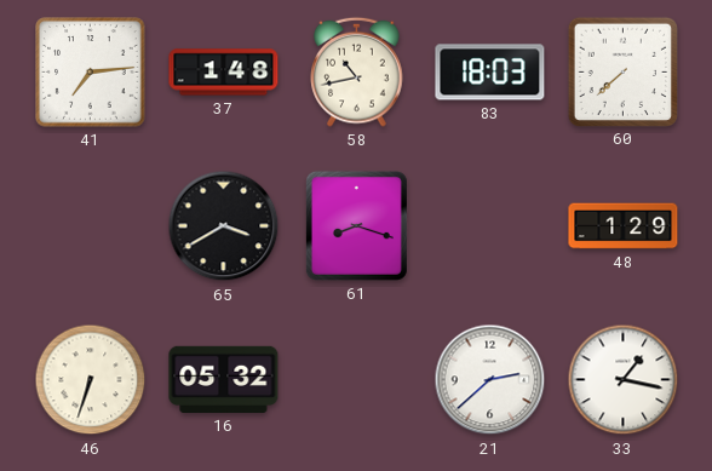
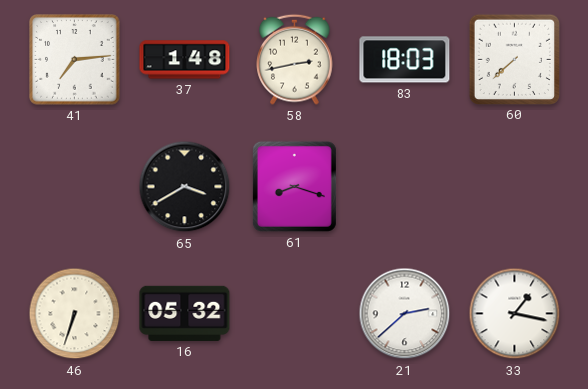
58: 10:43 -> 2:43 (295, 59)
48: 1:29 -> none (624, 226)
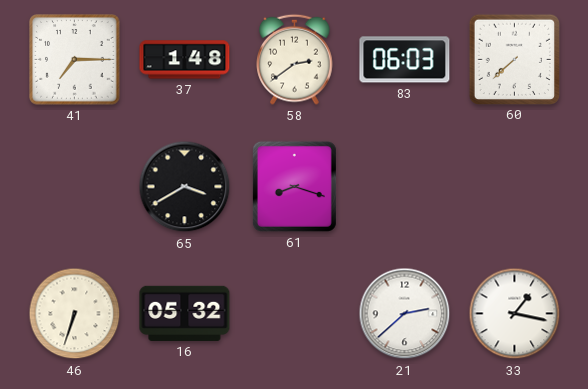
41: 7:14 -> 7:15 (75, 60)
58: 2:43 -> 2:39 (295, 59)
83: 18:03 -> 06:03 (405, 60)
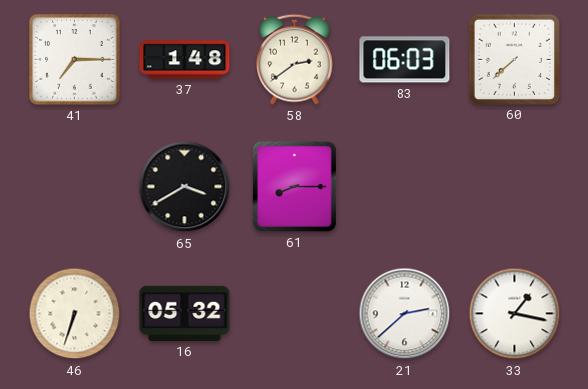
61: 8:18 -> 8:15 (294, 186)
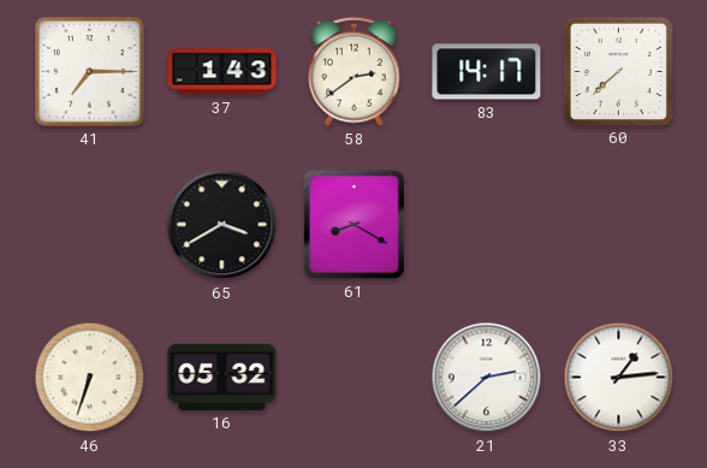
37: 1:48 -> 1:43 (222, 72)
83: 06:03 -> 14:17 (487, 72)
61: 8:15 -> 8:20 (353, 224)
33: 1:17 -> 1:14 (619, 378)
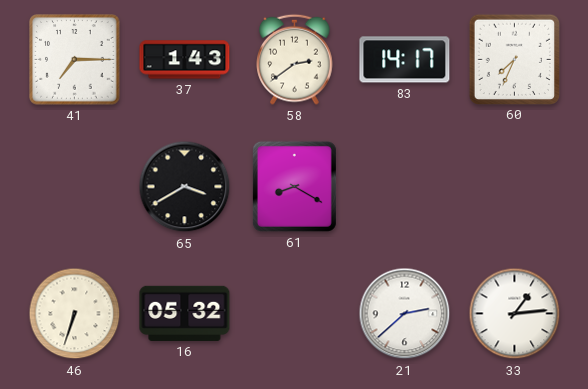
60: 7:38 -> 7:34 (514, 59)
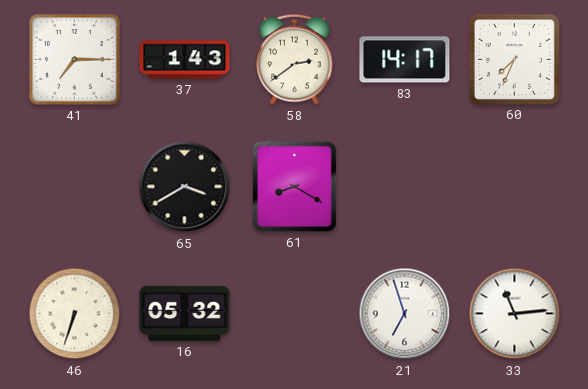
21: 2:38 -> 6:57 (405, 314)
33: 1:14 -> 11:14 (515, 314)
